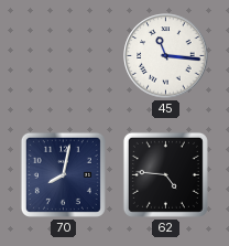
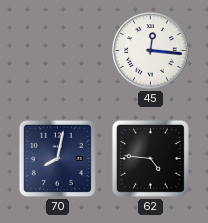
45: 11:16 -> 12:16 (151, 51)
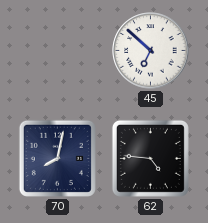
45: 12:16 -> 6:52 (151, 51)
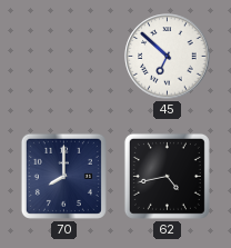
70: 8:02 -> 8:00 (63, 176)
62: 4:46 -> 4:43 (167, 176)
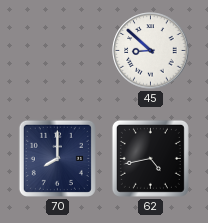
45: 6:52 -> 8:52 (151, 51)
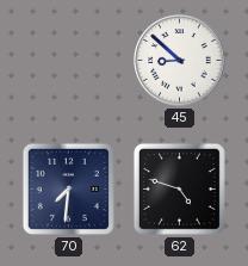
70: 8:00 -> 7:31 (68, 188)
62: 4:43 -> 4:48 (179, 188)
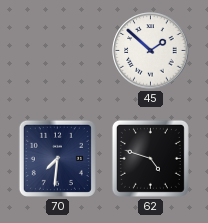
45: 8:52 -> 1:52 (151, 51)
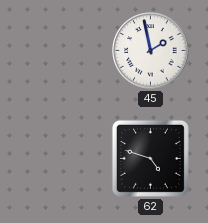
45: 1:52 -> 1:58 (151, 51)
70: 7:31 -> none (57, 158)
